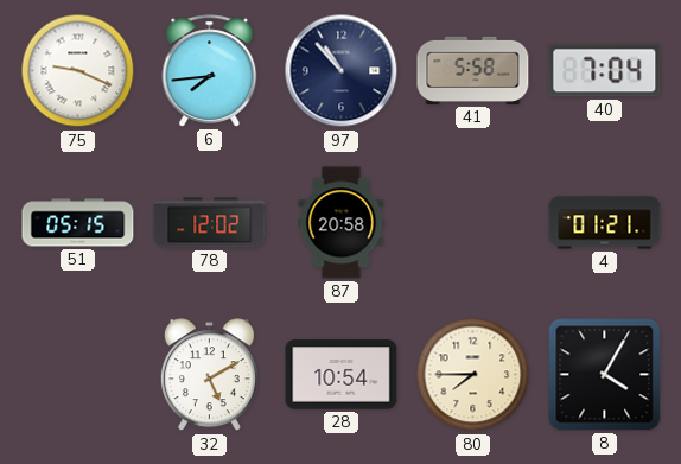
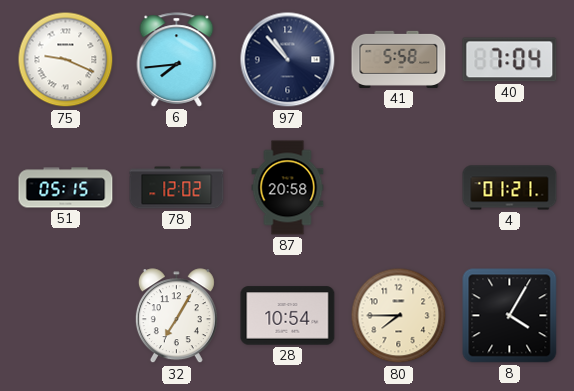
32: 5:10 -> 7:05 (176, 316)
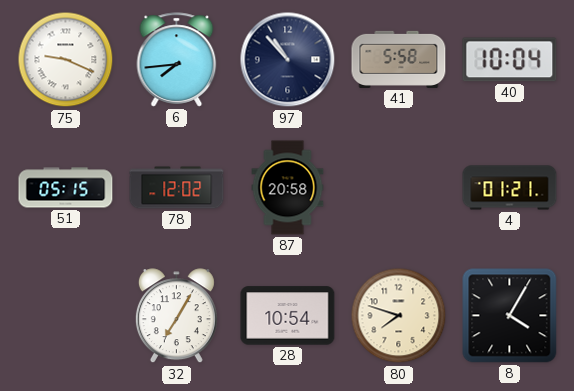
40: 7:04 -> 10:04 (510, 60)
80: 7:45 -> 7:48 (399, 316)
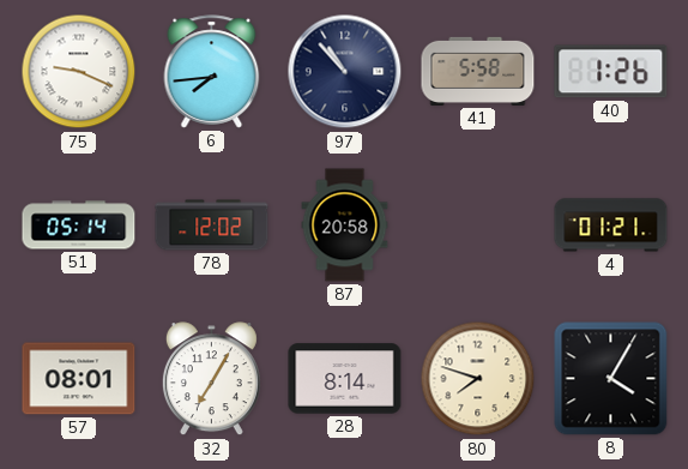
40: 10:04 -> 1:26 (611, 72)
51: 05:15 -> 05:14 (79, 226)
57: none -> 08:01 (79, 379)
28: 10:54 -> 8:14 (345, 379)
